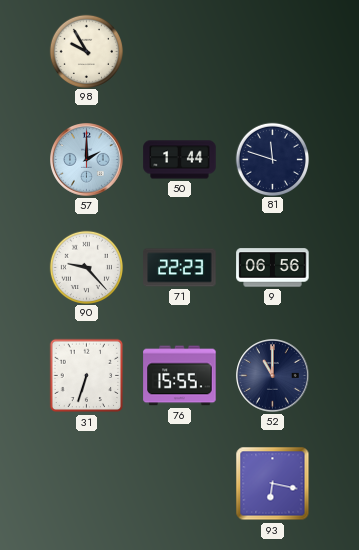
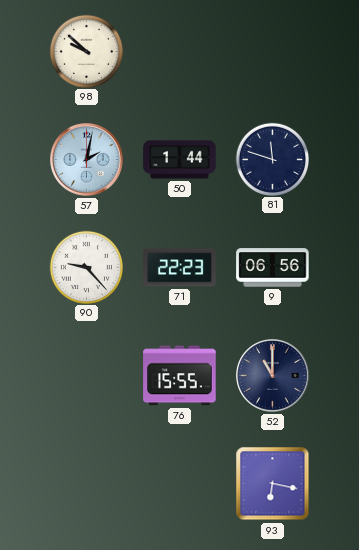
98: 9:55 -> 9:52 (86, 51)
57: 2:00 -> 2:02 (87, 160)
31: 6:33 -> none (87, 376)
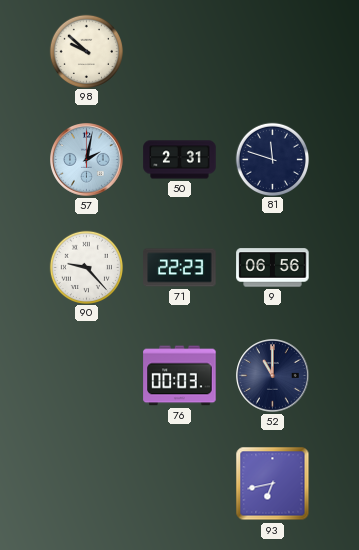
50: 1:44 -> 2:31 (180, 160)
76: 15:55 -> 00:03 (180, 376)
93: 6:17 -> 6:43 (273, 484)
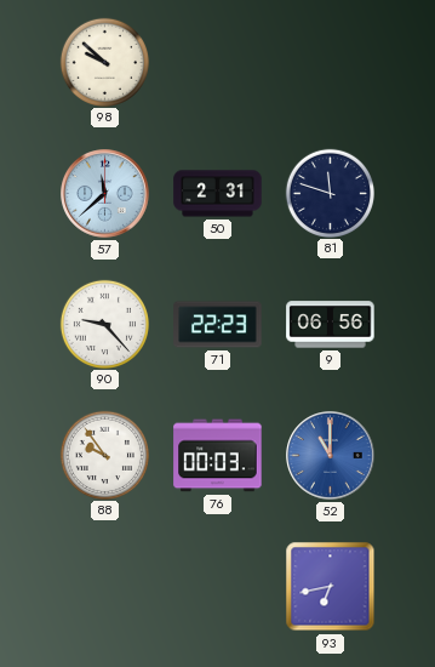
57: 2:02 -> 11:38 (105, 194)
88: none -> 9:54 (104, 455)
52 dial: navy -> blue (331, 456)
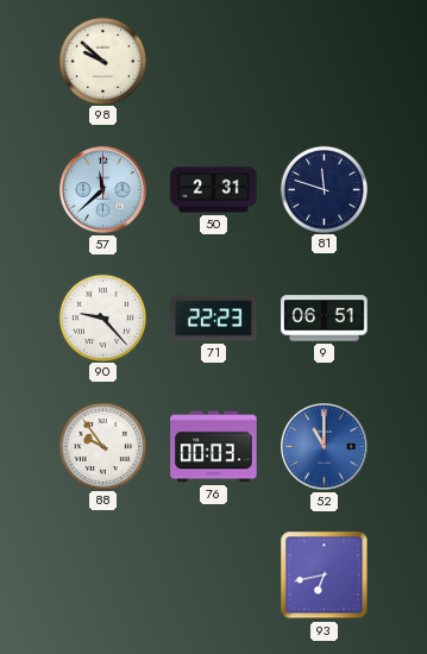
9: 06:56 -> 06:51 (325, 319)
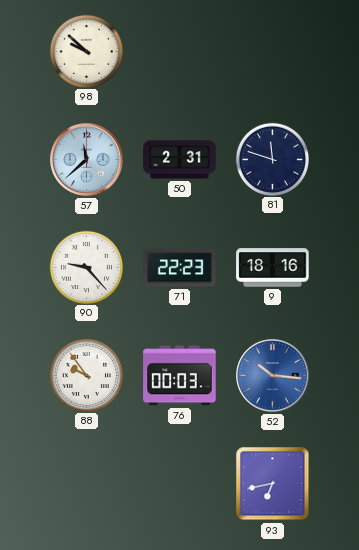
9: 06:51 -> 18:16 (273, 268)
52: 11:00 -> 10:16 (273, 376)
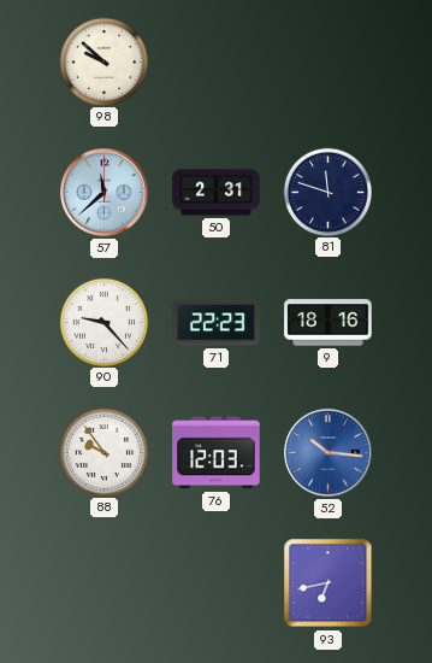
76: 00:03 -> 12:03 (217, 453)
